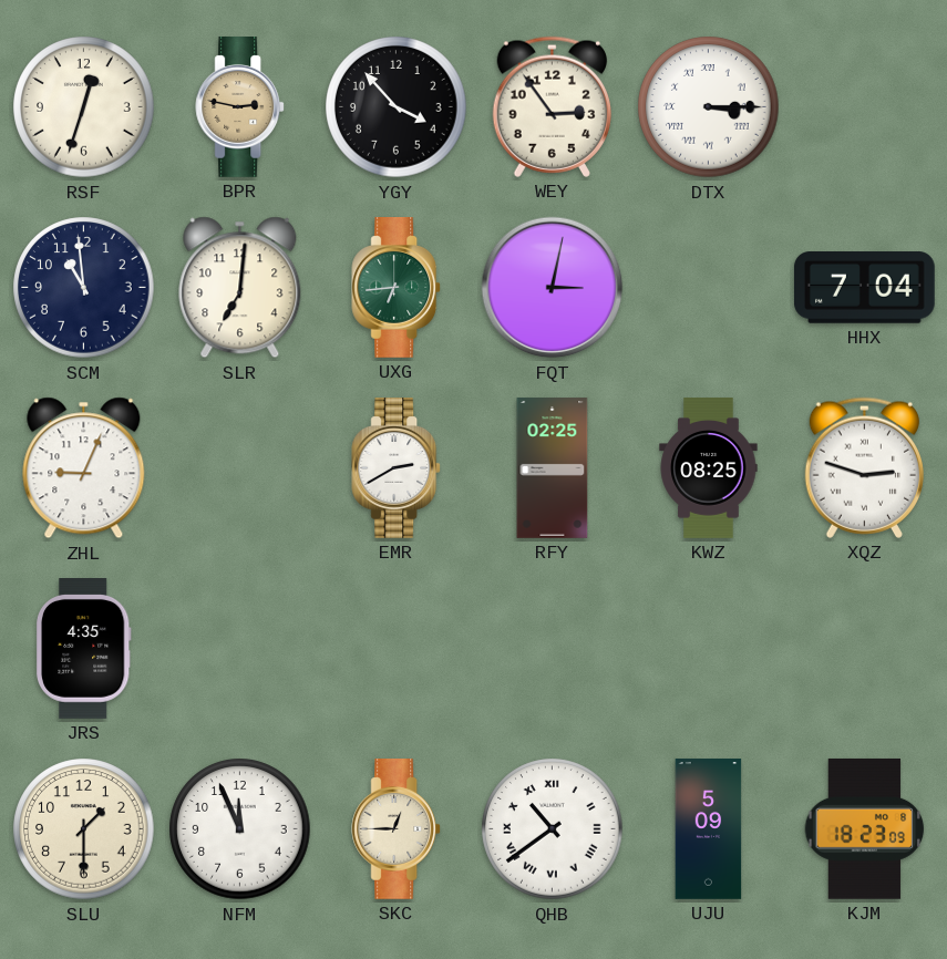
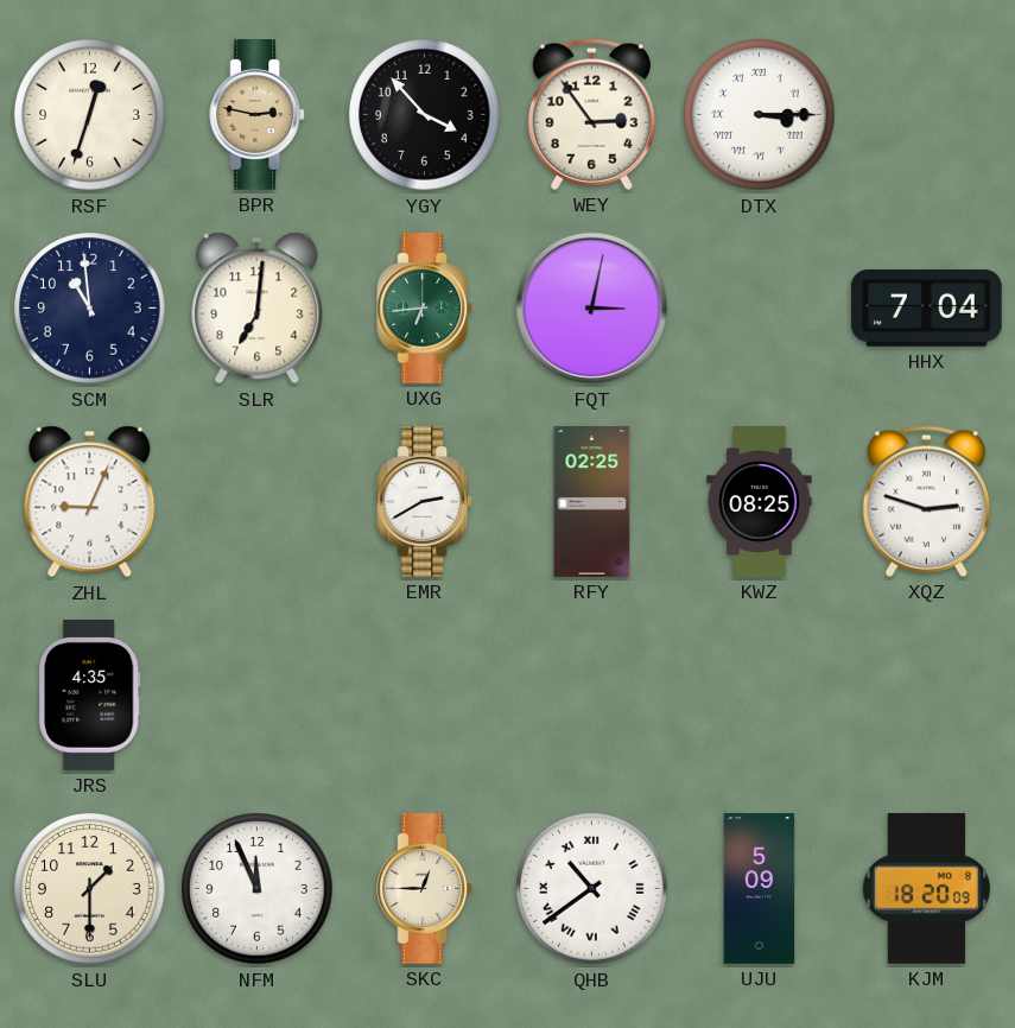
KJM: 18:23 -> 18:20 (927, 889)
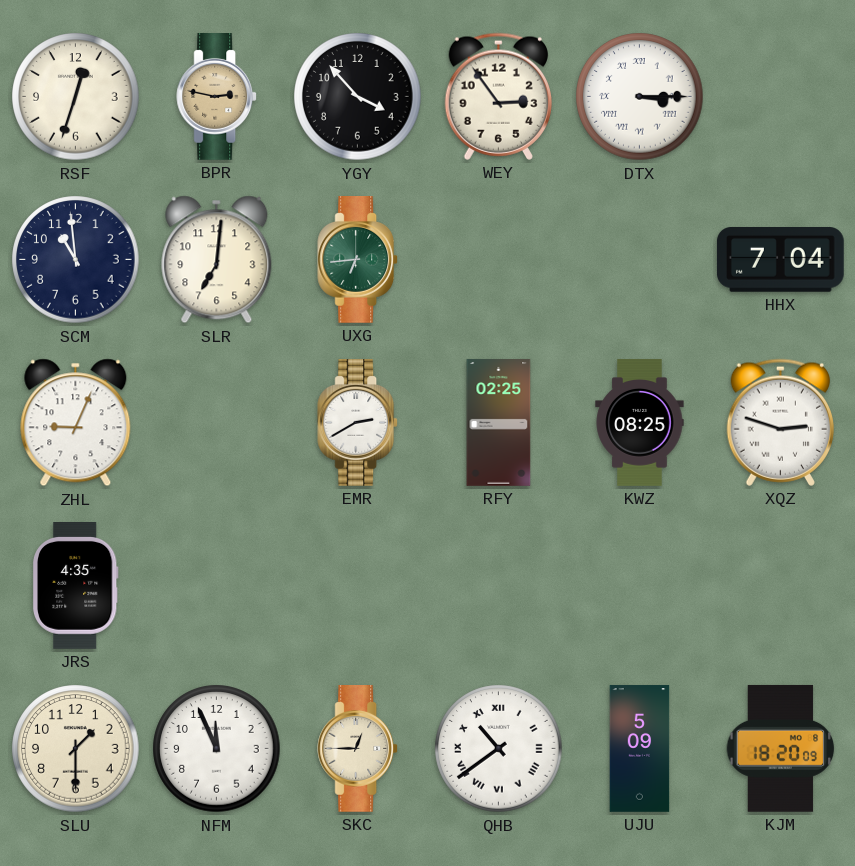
FQT: 3:02 -> none (592, 309)
